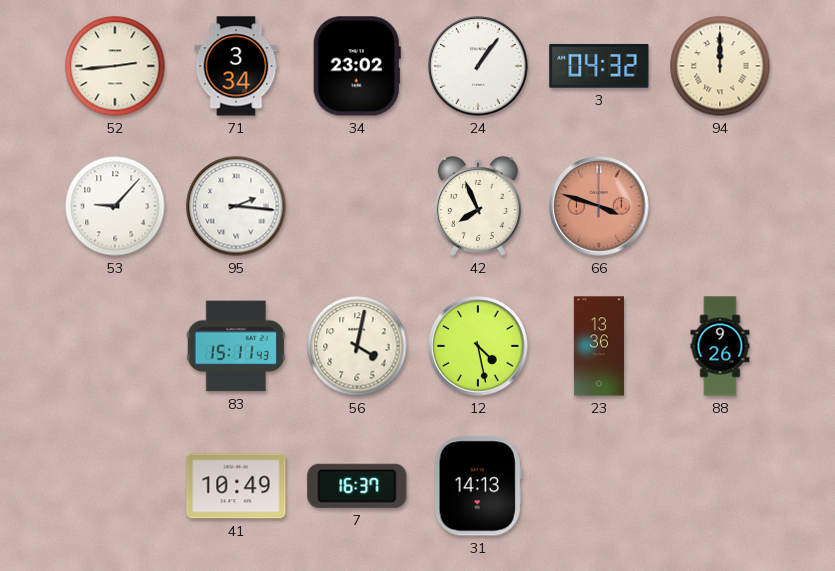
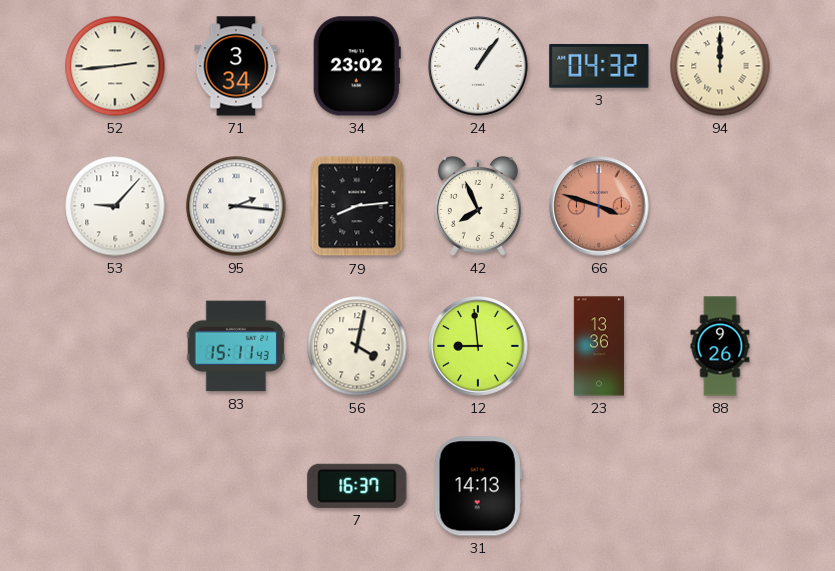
79: none -> 8:14 (357, 206)
12: 4:28 -> 8:59 (478, 346)
41: 10:49 -> none (236, 486)
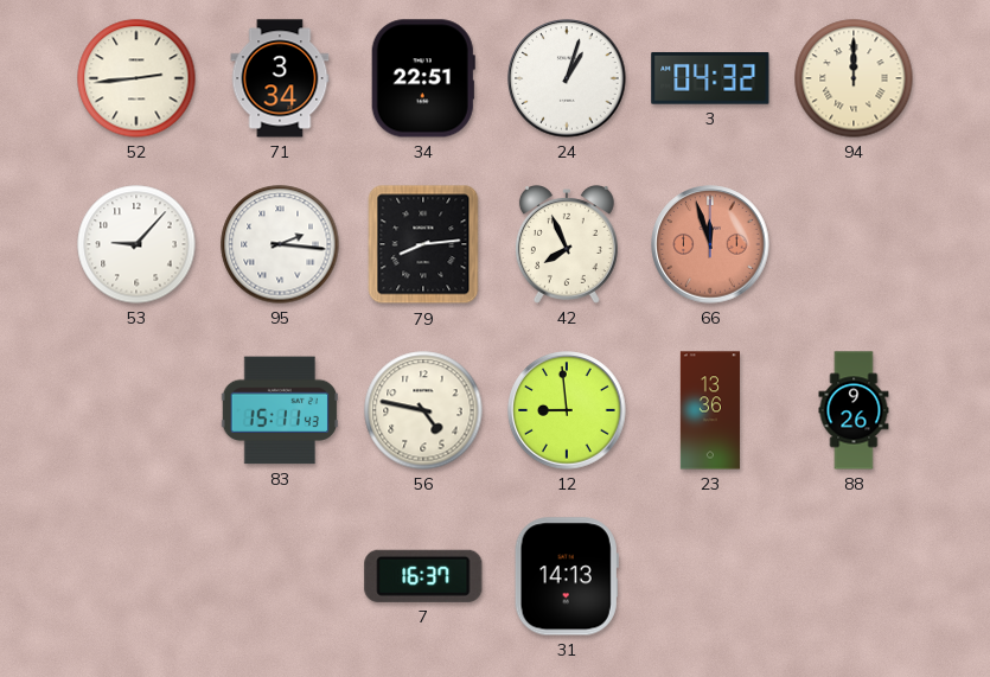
34: 23:02 -> 22:51 (423, 78)
24: 1:06 -> 1:03 (567, 78)
66: 3:48 -> 11:57 (710, 244)
56: 4:02 -> 4:47 (423, 410)
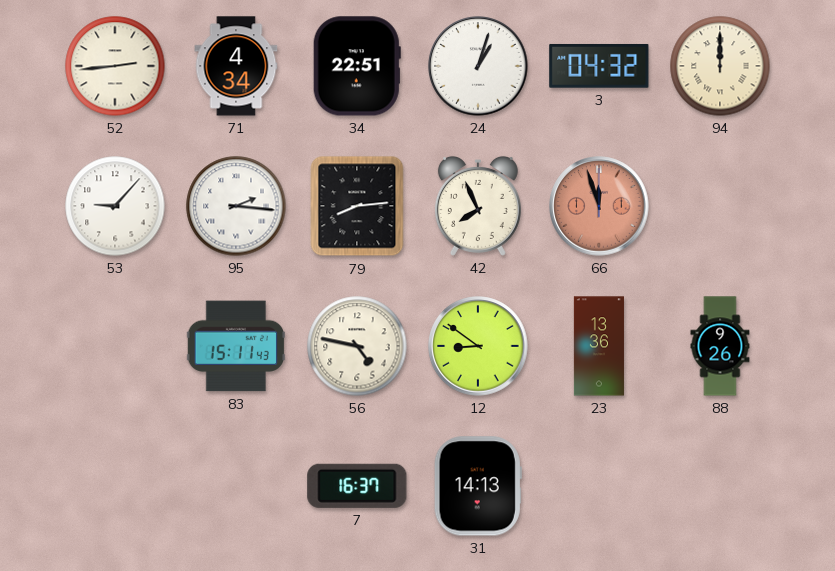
71: 3:34 -> 4:34 (236, 66)
12: 8:59 -> 8:51 (478, 346)
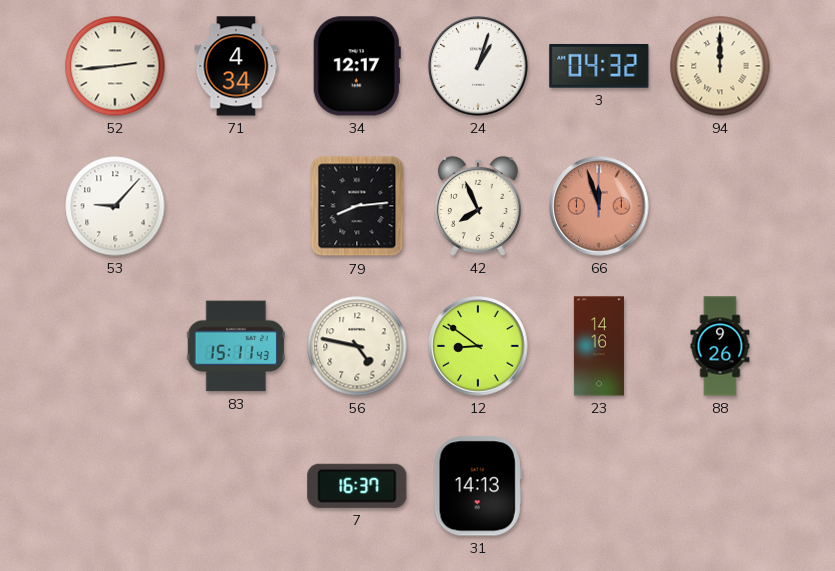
34: 22:51 -> 12:17 (357, 66)
95: 2:16 -> none (236, 206)
23: 13:36 -> 14:16 (599, 346)
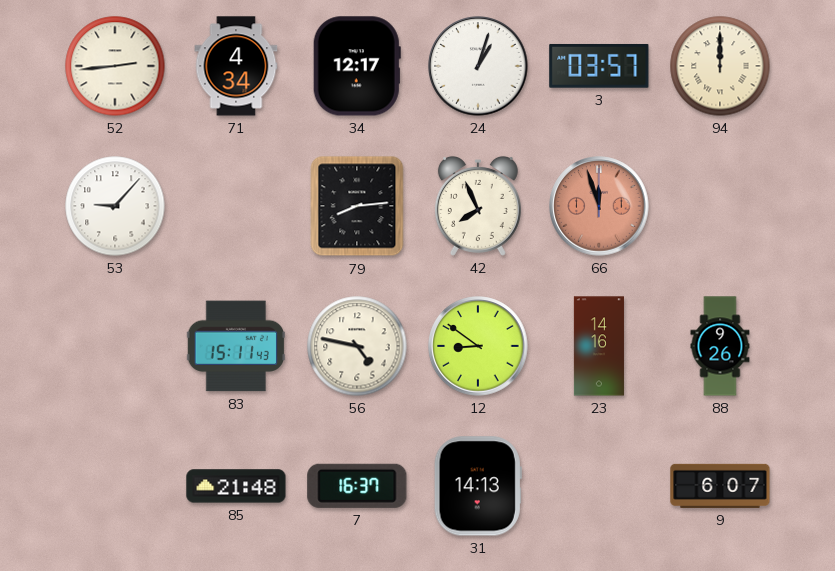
3: 04:32 -> 03:57 (599, 66)
85: none -> 21:48 (236, 486)
9: none -> 6:07 (720, 486)
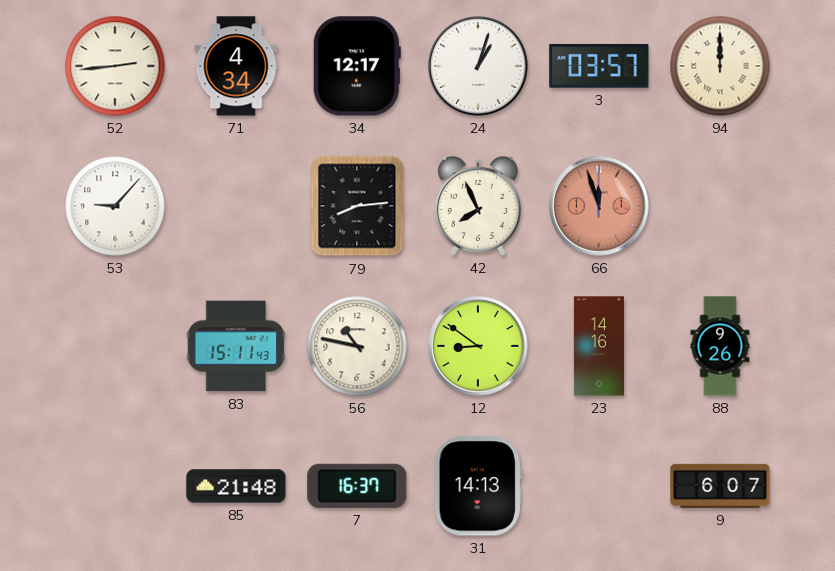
56: 4:47 -> 10:47 (357, 346)
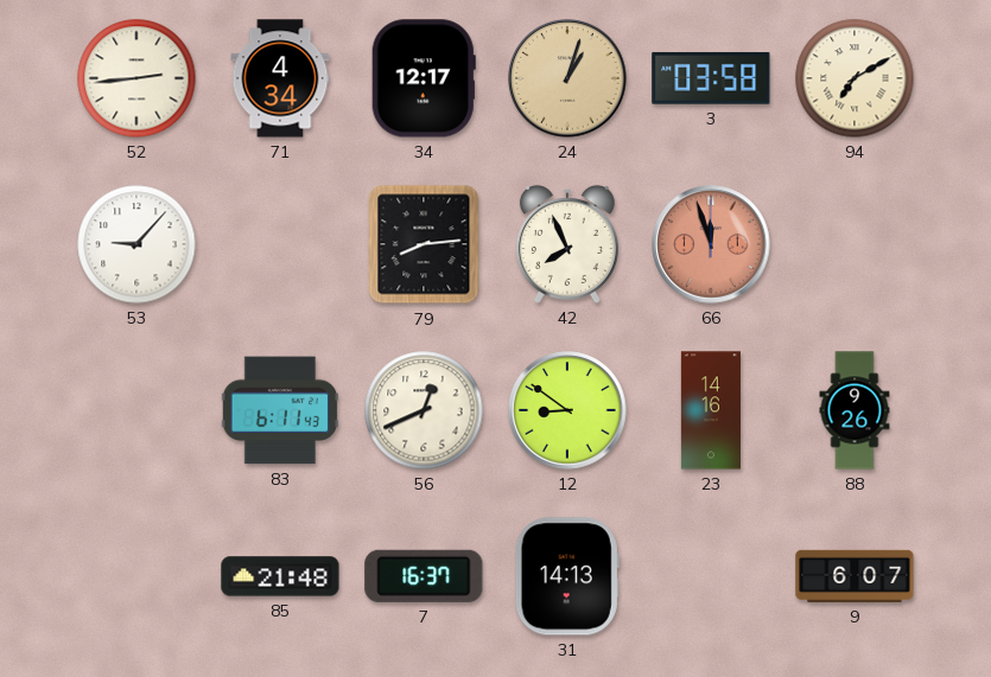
24 dial: white -> champagne (567, 78)
3: 03:57 -> 03:58 (711, 78)
94: 12:00 -> 7:10 (855, 78)
83: 15:11 -> 6:11 (280, 410)
56: 10:47 -> 12:41 (424, 410)
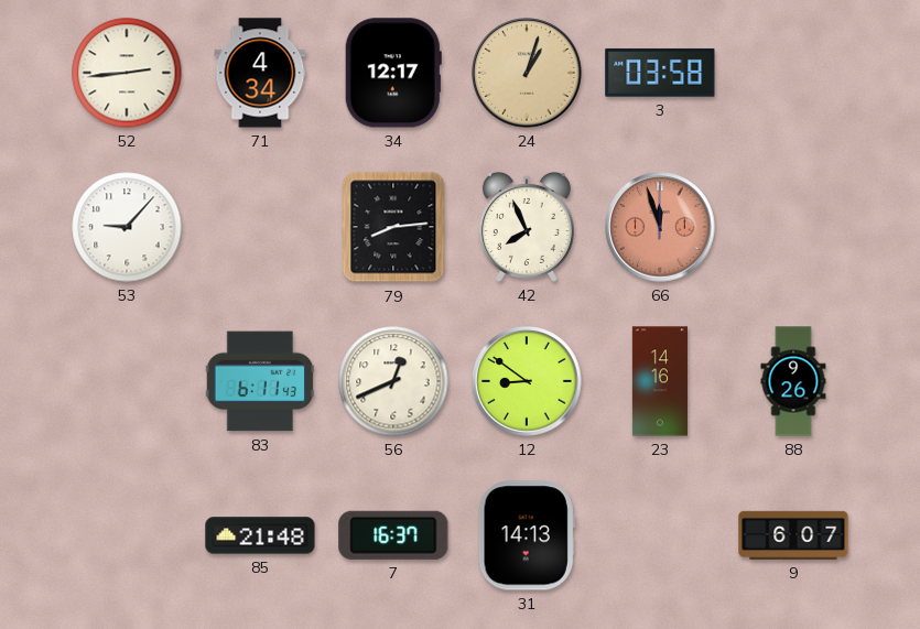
94: 7:10 -> none (855, 78)
